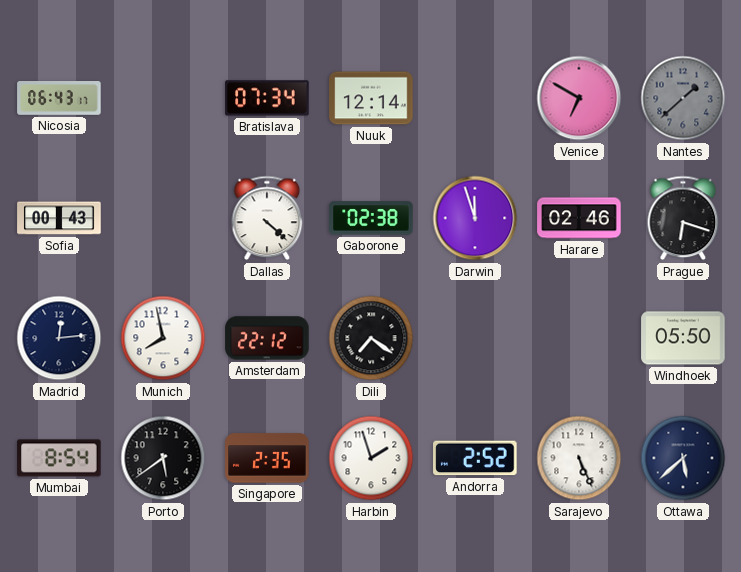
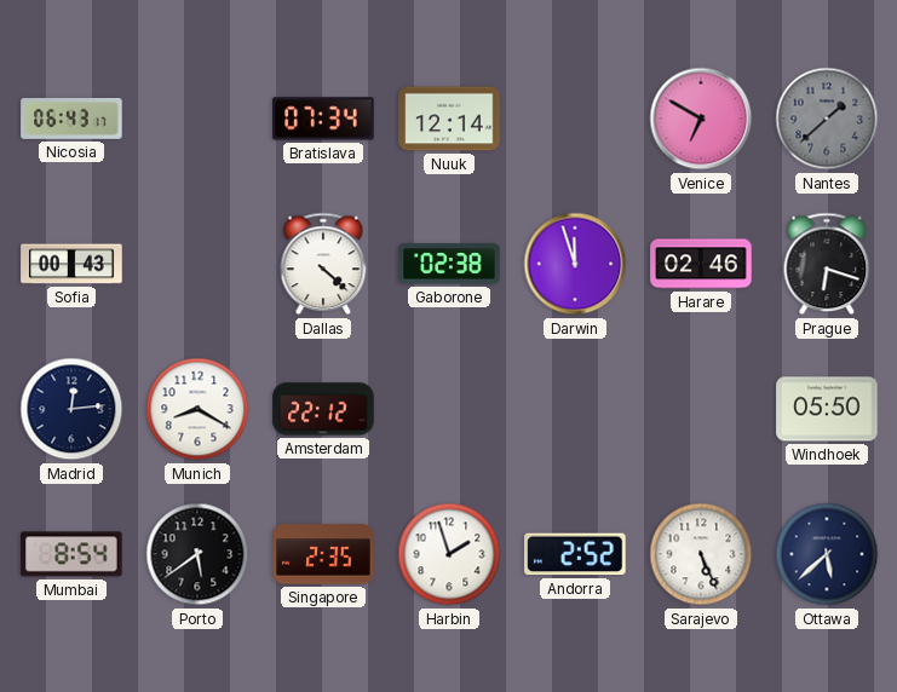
Munich: 7:58 -> 8:20 (197, 409)
Dili: 7:21 -> none (371, 338)
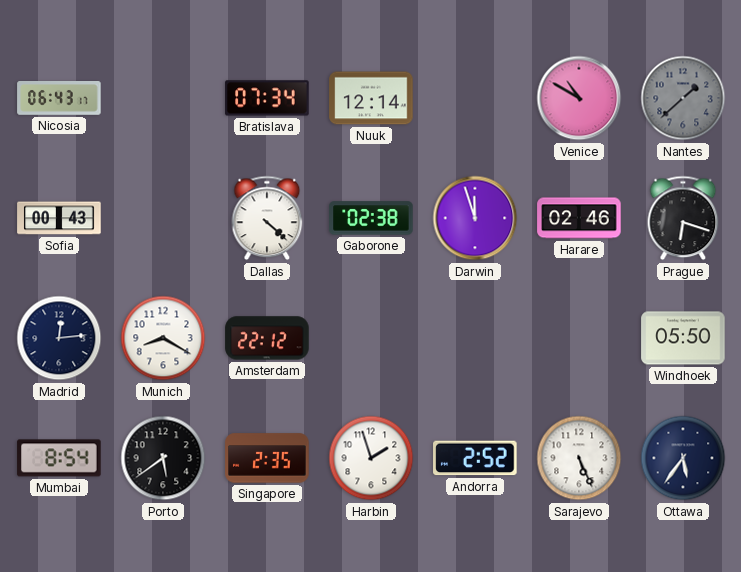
Venice: 6:50 -> 10:50 (579, 98)
Ottawa: 5:38 -> 5:36 (683, 458)
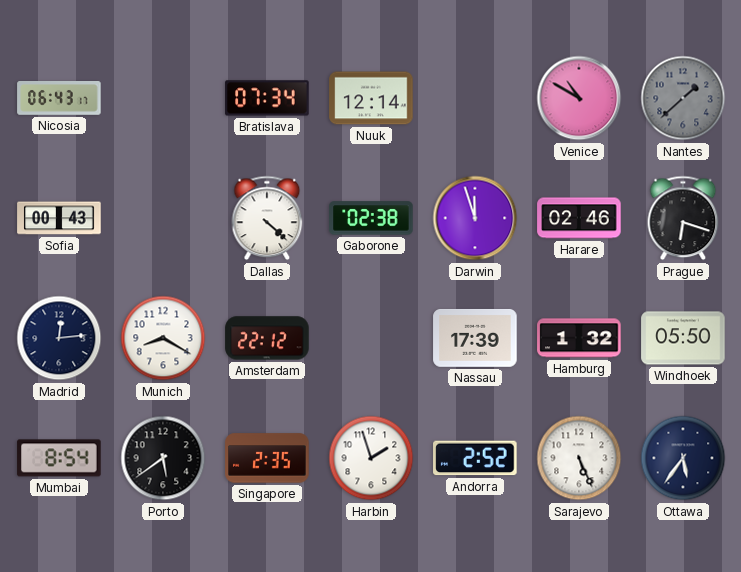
Nassau: none -> 17:39 (475, 338)
Hamburg: none -> 1:32 (579, 338)
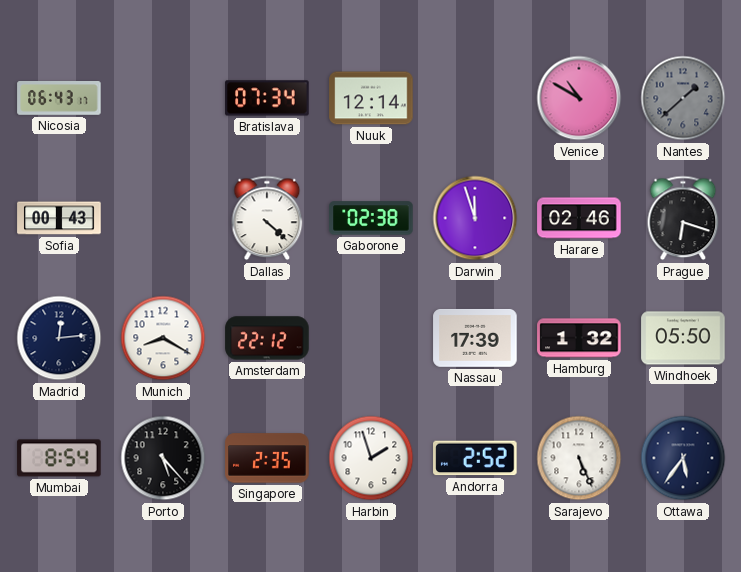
Porto: 5:39 -> 5:23 (163, 458)
